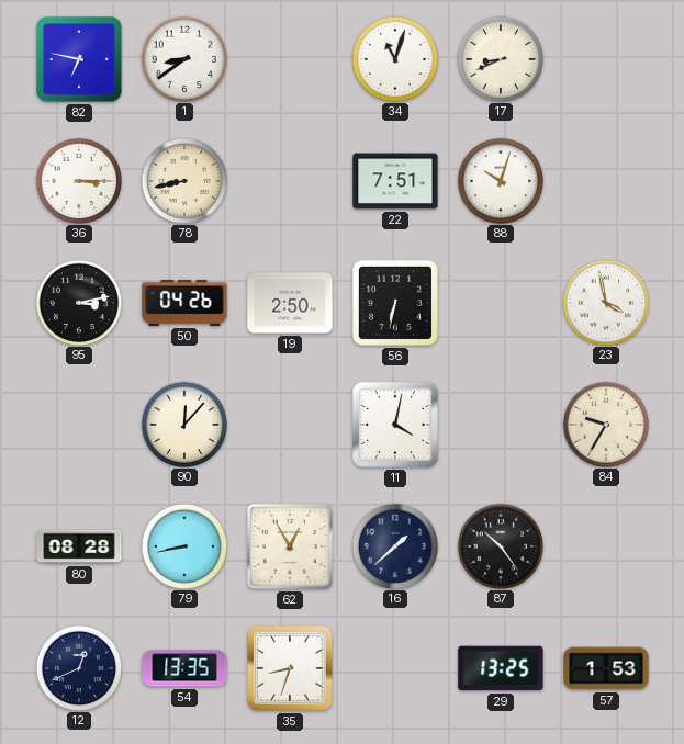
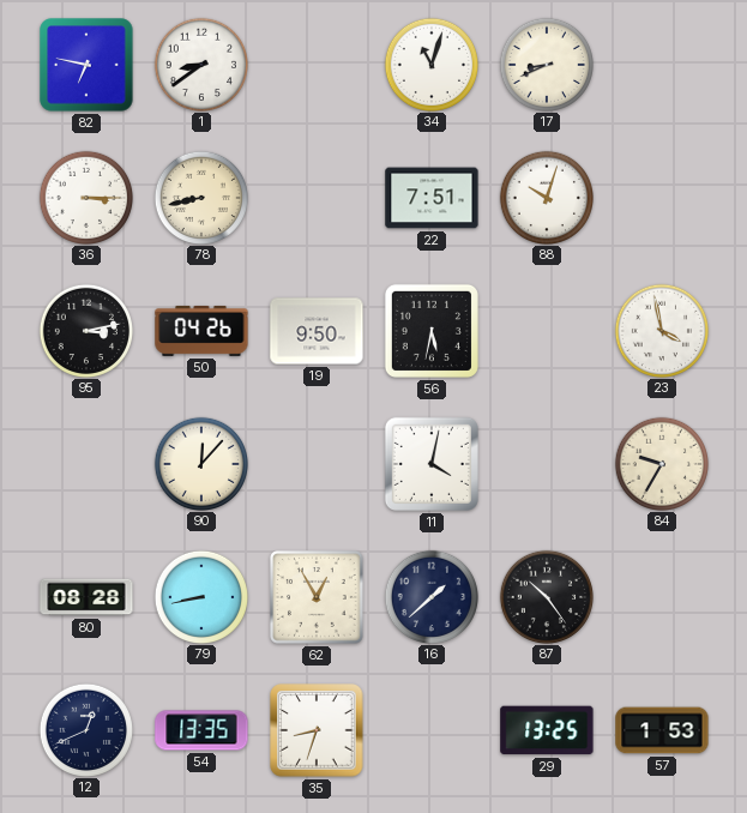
19: 2:50 -> 9:50 (317, 331)
56: 6:32 -> 5:32 (432, 331)
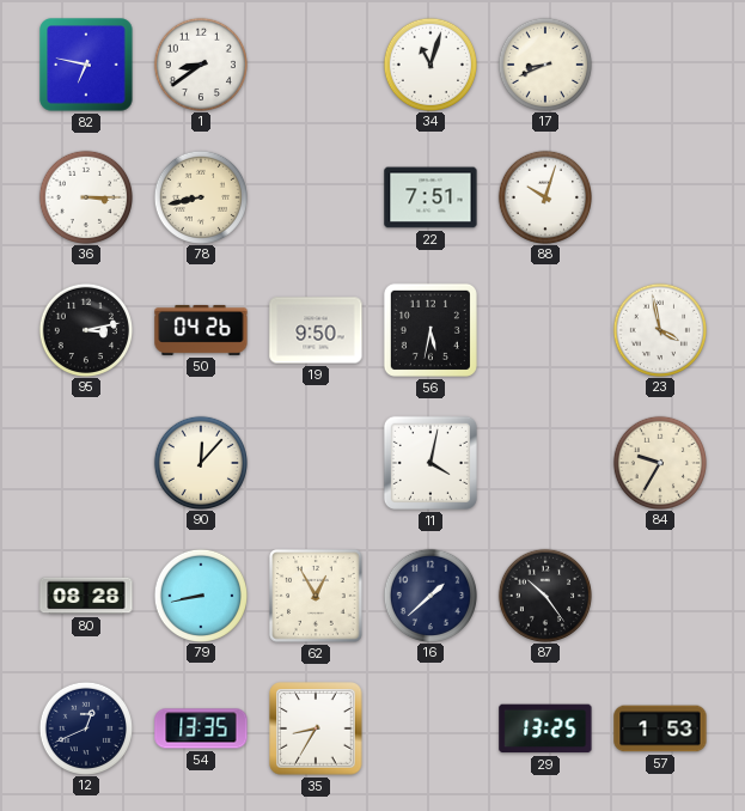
35: 8:33 -> 8:35 (316, 728)
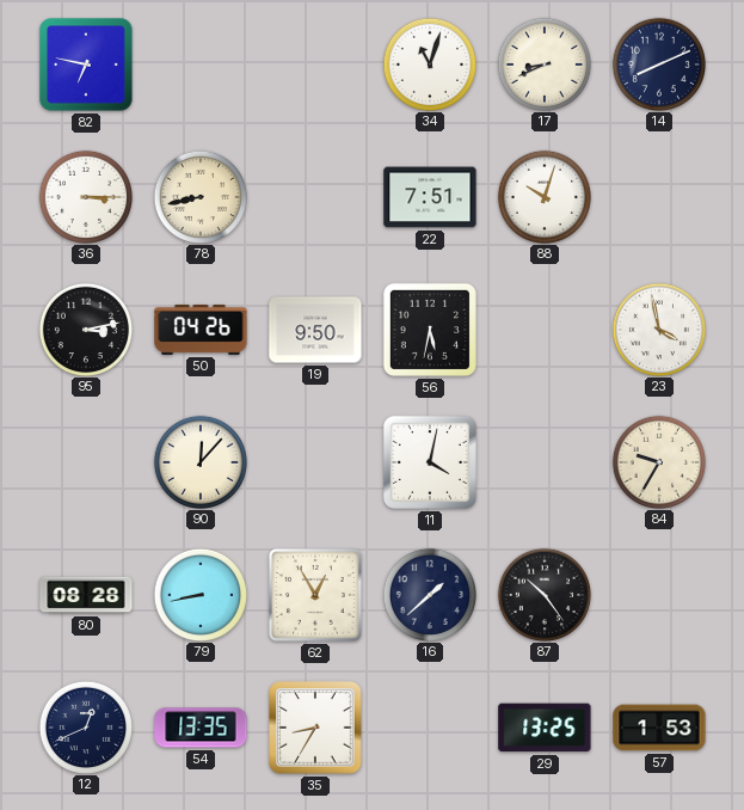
1: 8:39 -> none (200, 63)
14: none -> 8:11 (658, 63)
